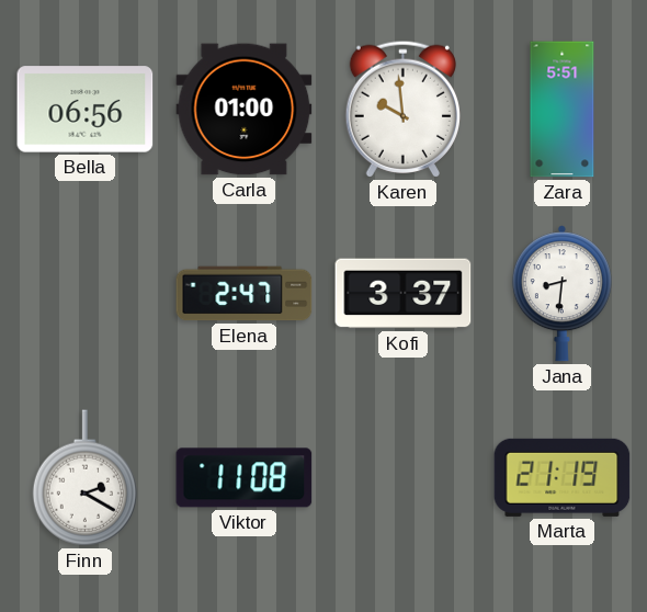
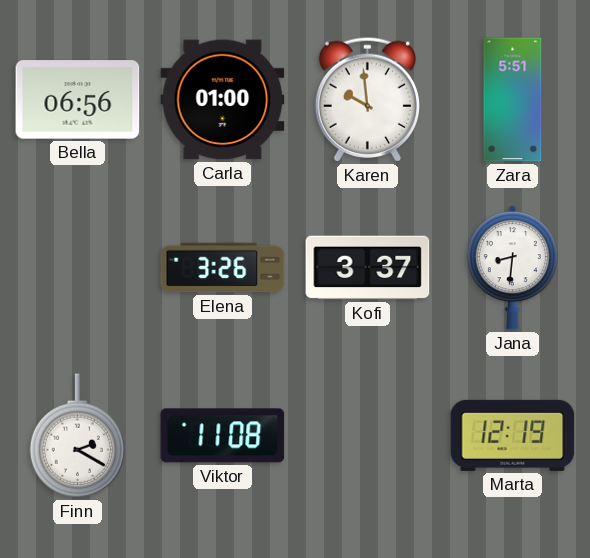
Elena: 2:47 -> 3:26 (223, 268)
Marta: 21:19 -> 12:19 (513, 435)
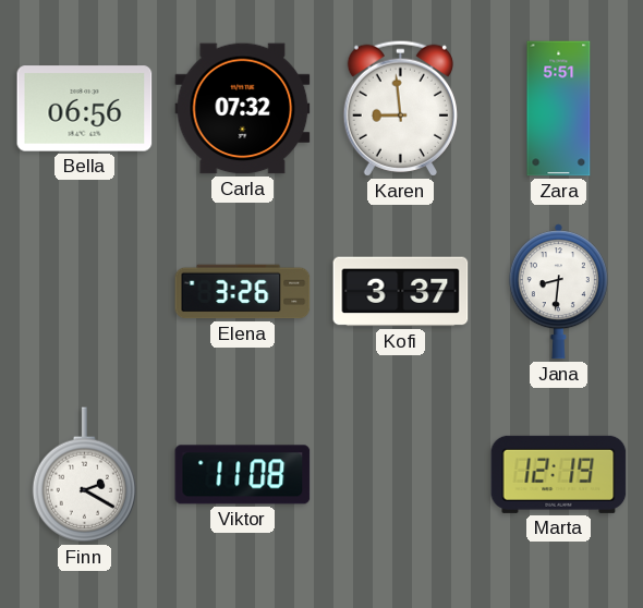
Carla: 01:00 -> 07:32 (243, 109)
Karen: 9:59 -> 8:59 (400, 108)
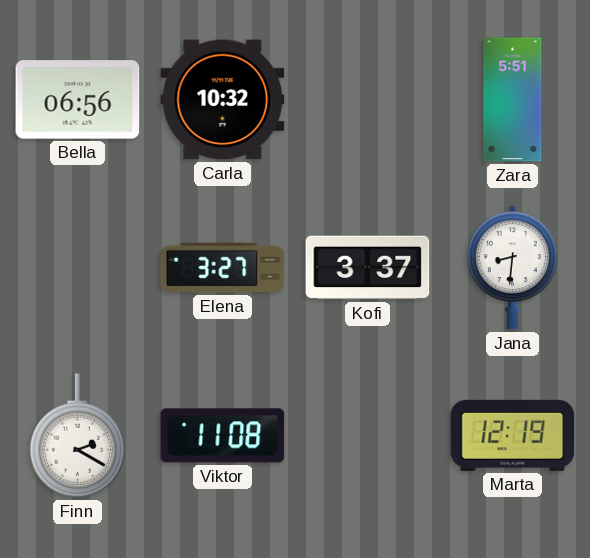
Carla: 07:32 -> 10:32 (223, 100)
Karen: 8:59 -> none (400, 108)
Elena: 3:26 -> 3:27 (223, 268)
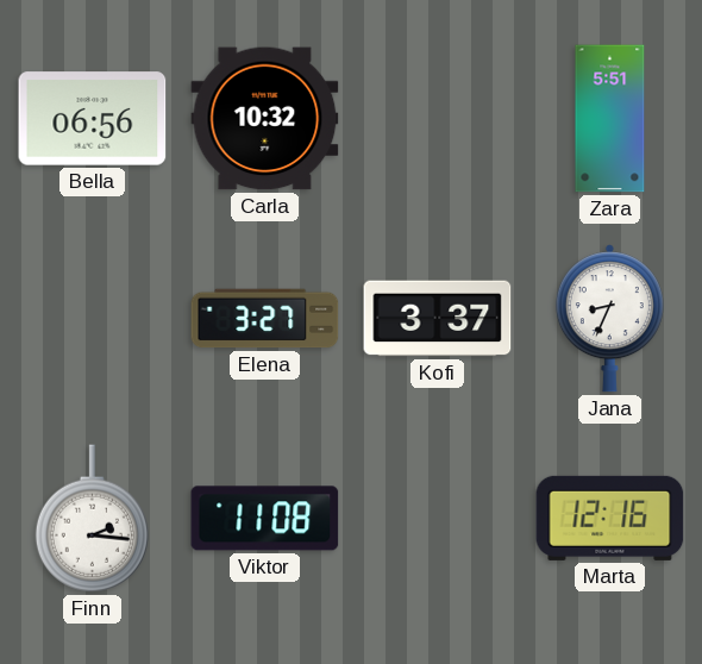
Jana: 8:31 -> 8:34 (609, 319)
Finn: 2:20 -> 2:16 (92, 519)
Marta: 12:19 -> 12:16 (610, 518)
